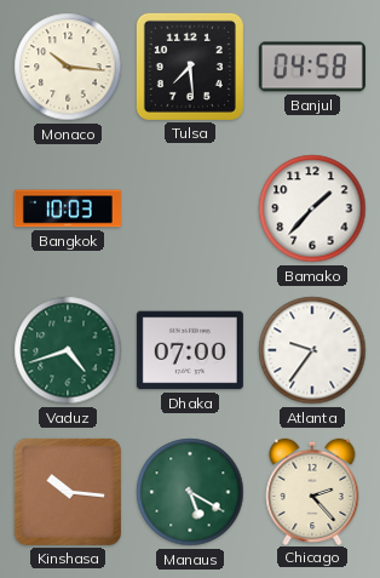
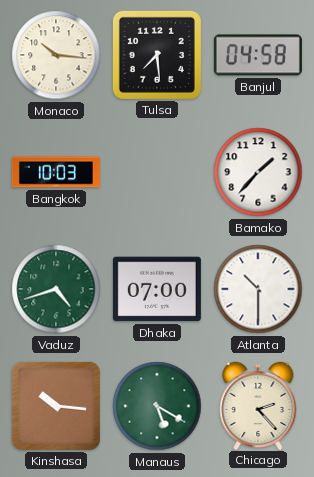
Atlanta: 9:36 -> 10:30 (258, 289)
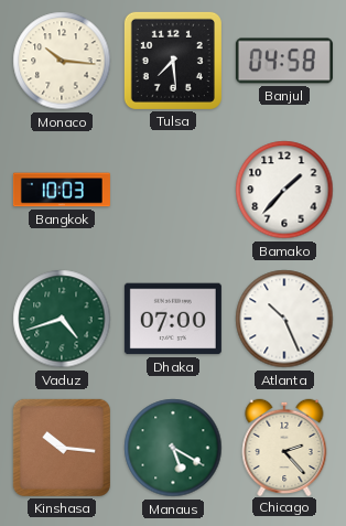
Atlanta: 10:30 -> 10:26 (284, 319)
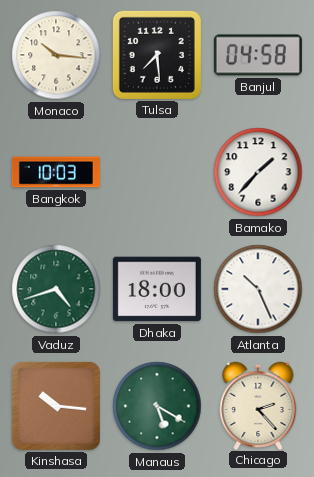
Dhaka: 07:00 -> 18:00 (157, 289)
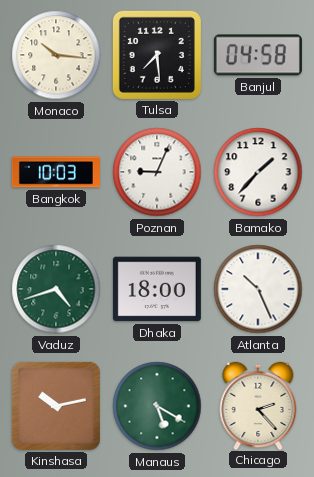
Poznan: none -> 9:04 (157, 172)
Kinshasa: 10:16 -> 10:13 (56, 406)
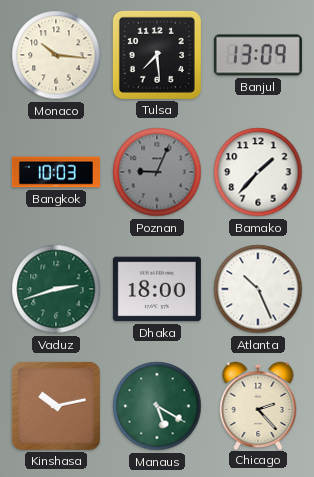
Banjul: 04:58 -> 13:09 (258, 55)
Poznan dial: white -> grey (157, 172)
Vaduz: 4:42 -> 2:42 (56, 289)
